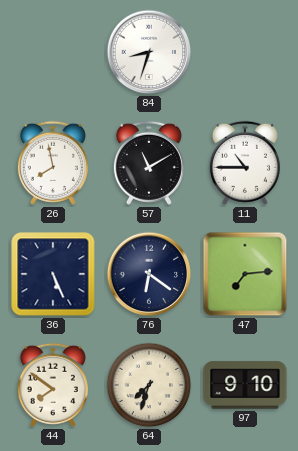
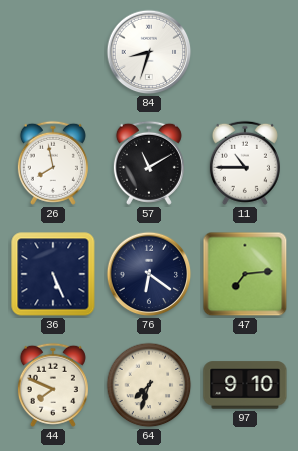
44: 7:51 -> 7:49 (53, 385)
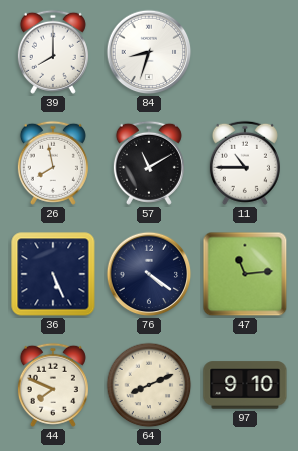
39: none -> 8:00 (53, 52)
76: 6:21 -> 4:21 (149, 274)
47: 7:14 -> 11:14 (245, 274)
64: 7:33 -> 8:11 (149, 385)
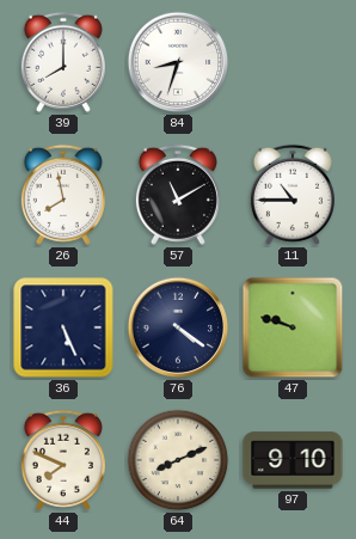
47: 11:14 -> 9:48 (293, 327)
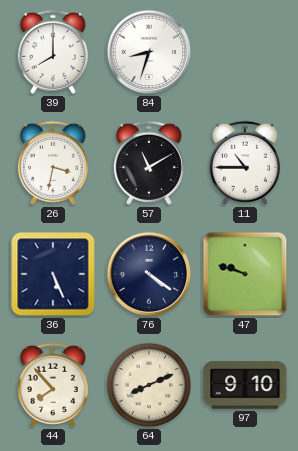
26: 7:58 -> 3:32 (53, 163)
44: 7:49 -> 7:53 (53, 385)
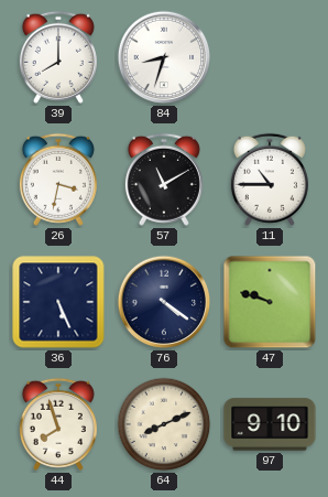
44: 7:53 -> 7:57 (58, 424)
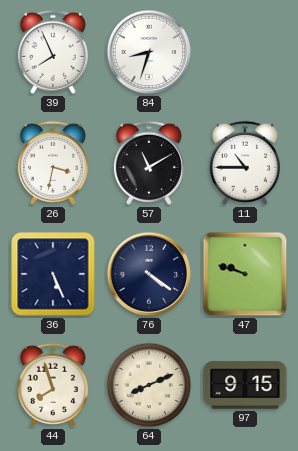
39: 8:00 -> 7:56 (53, 52)
97: 9:10 -> 9:15 (245, 385)
